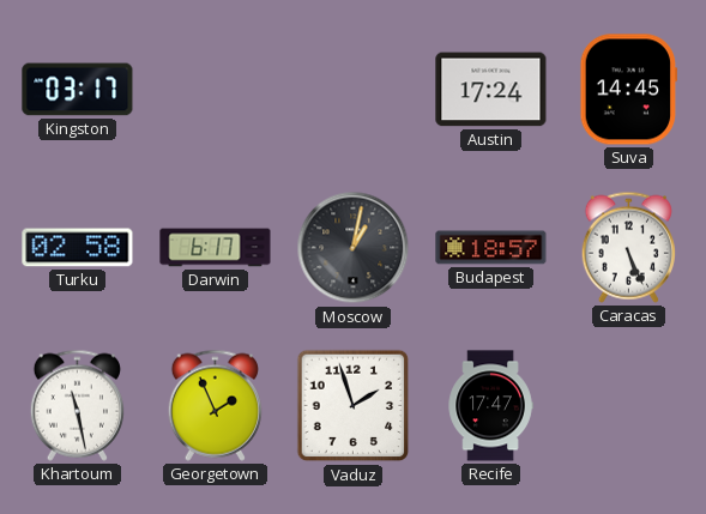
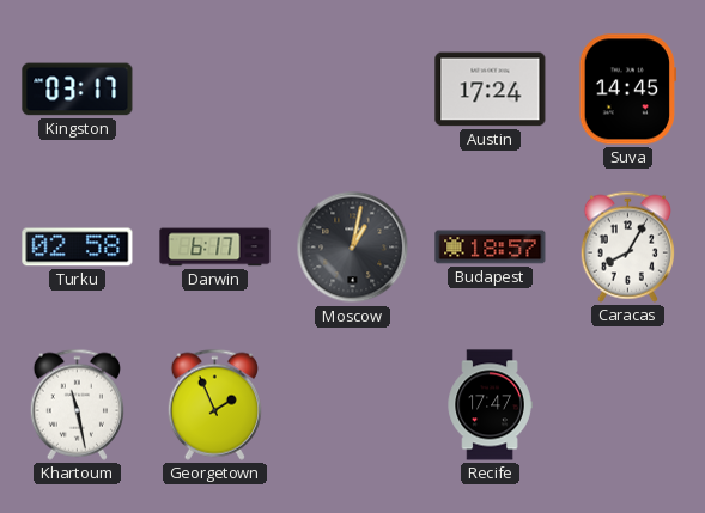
Caracas: 5:26 -> 8:05 (627, 246)
Vaduz: 1:57 -> none (354, 406)
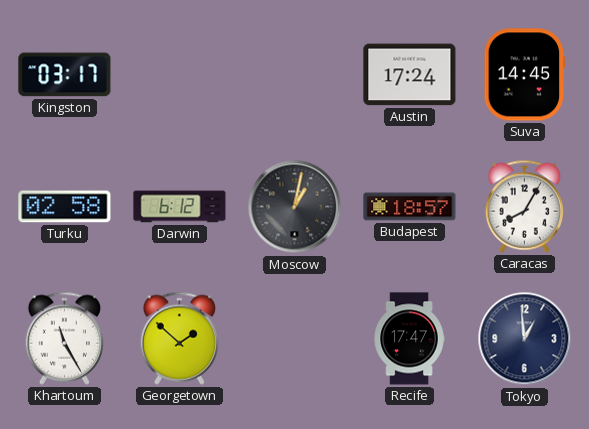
Darwin: 6:17 -> 6:12 (180, 207)
Khartoum: 11:28 -> 11:25 (64, 338)
Georgetown: 1:56 -> 1:52 (179, 338)
Tokyo: none -> 12:59 (525, 339)
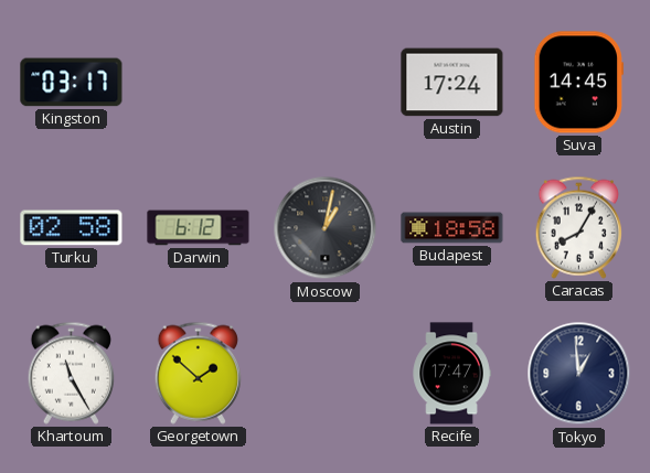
Budapest: 18:57 -> 18:58 (452, 228)
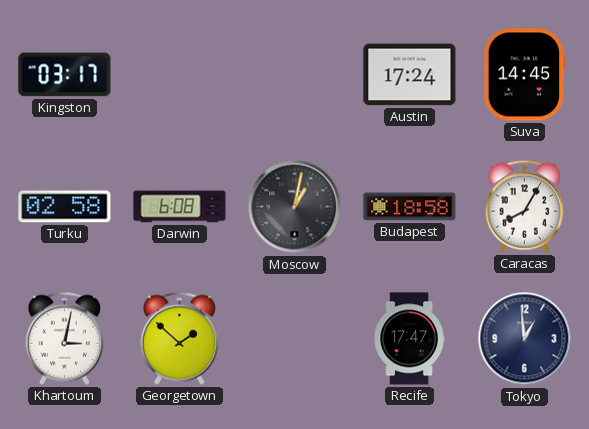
Darwin: 6:12 -> 6:08 (180, 207)
Khartoum: 11:25 -> 3:02 (64, 338)
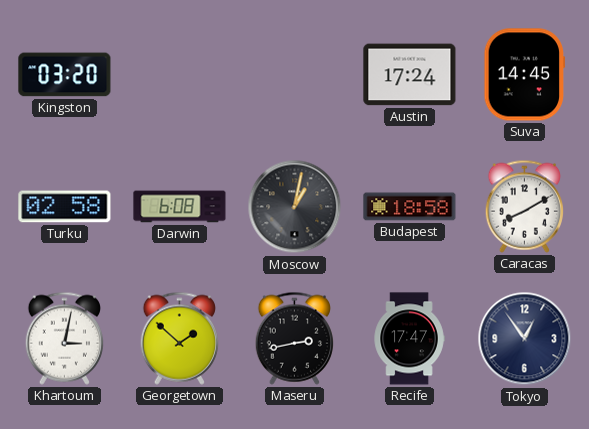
Kingston: 03:17 -> 03:20 (65, 75)
Caracas: 8:05 -> 8:10 (524, 206)
Maseru: none -> 2:43 (294, 338)
Tokyo: 12:59 -> 12:54 (525, 339)
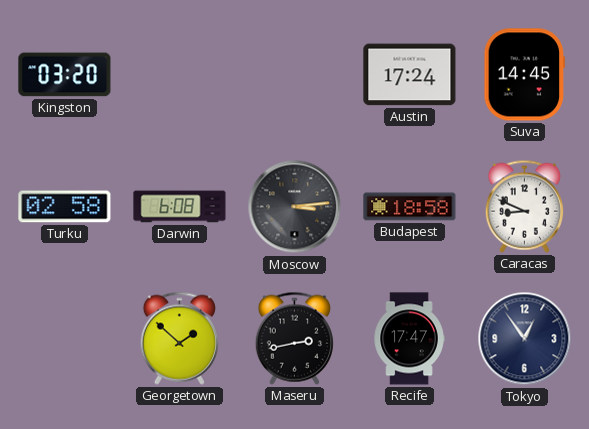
Moscow: 1:02 -> 3:14 (295, 207)
Caracas: 8:10 -> 8:49 (524, 206)
Khartoum: 3:02 -> none (64, 338)
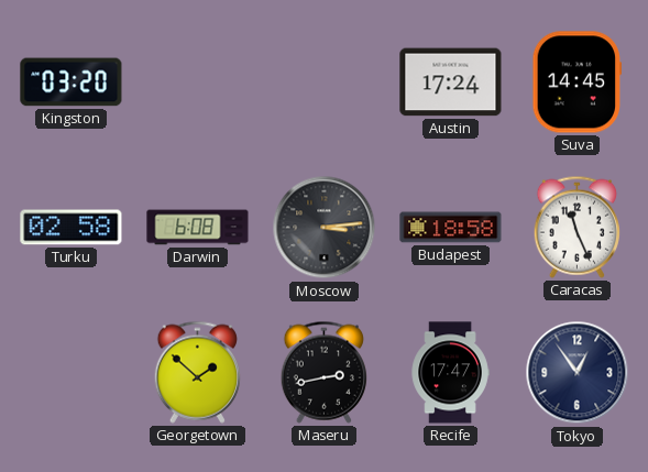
Caracas: 8:49 -> 11:26 (576, 227)
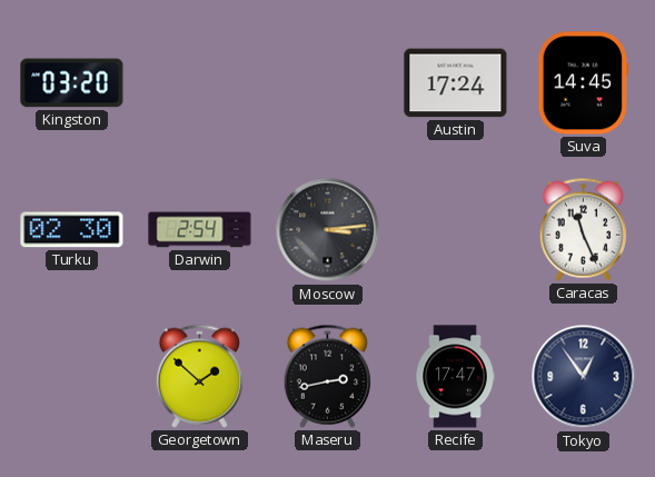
Turku: 02:58 -> 02:30 (72, 230)
Darwin: 6:08 -> 2:54 (200, 230)
Budapest: 18:58 -> none (451, 228)
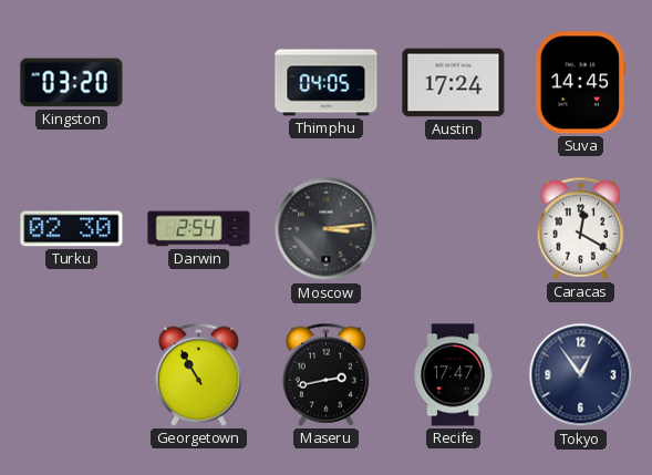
Thimphu: none -> 04:05 (327, 83)
Caracas: 11:26 -> 12:20 (580, 228)
Georgetown: 1:52 -> 10:55 (198, 374)
